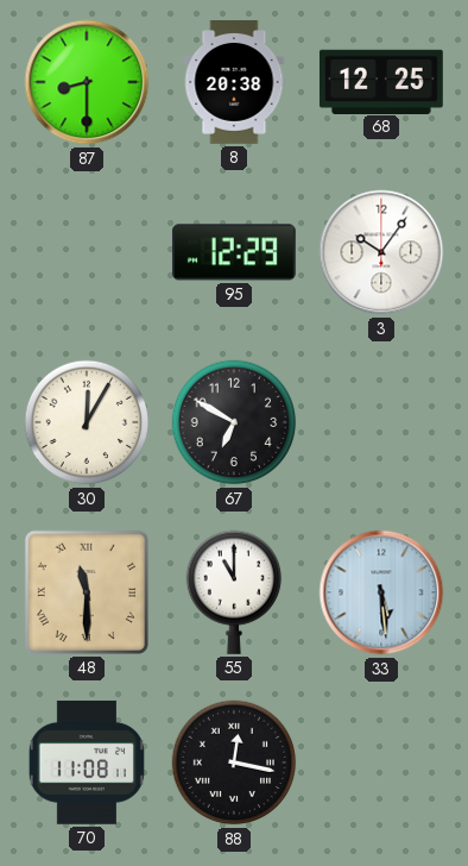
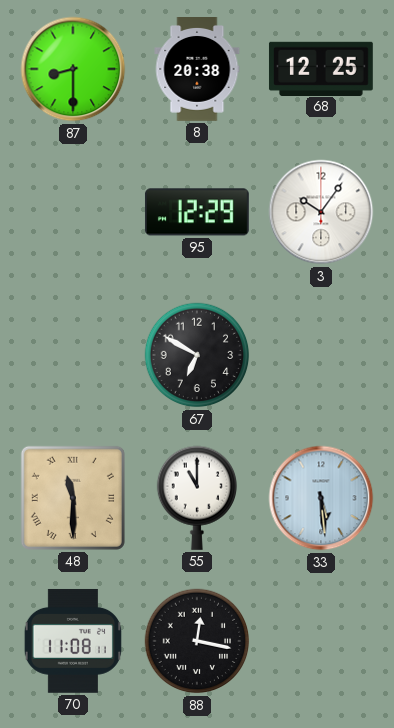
30: 12:05 -> none (87, 422)
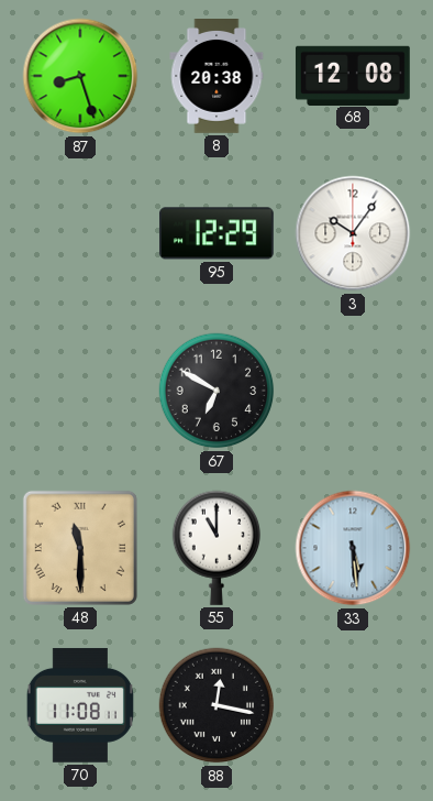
87: 8:30 -> 8:27 (80, 76)
68: 12:25 -> 12:08 (353, 75)
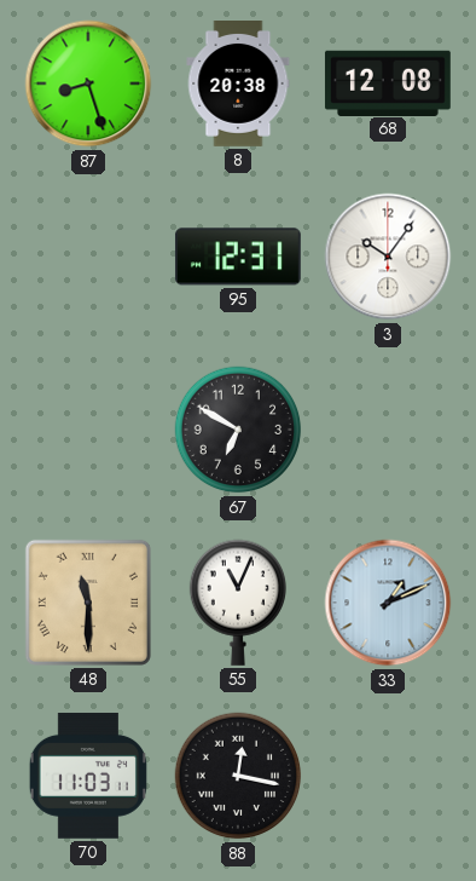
95: 12:29 -> 12:31 (238, 257)
55: 11:00 -> 11:04 (237, 603)
33: 5:29 -> 1:11 (388, 603)
70: 11:08 -> 11:03 (88, 776)
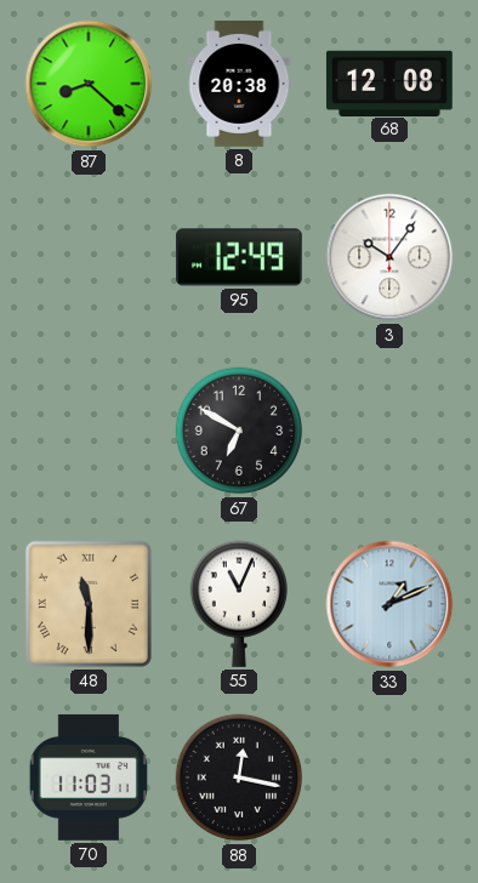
87: 8:27 -> 8:22 (89, 84)
95: 12:31 -> 12:49 (239, 257)
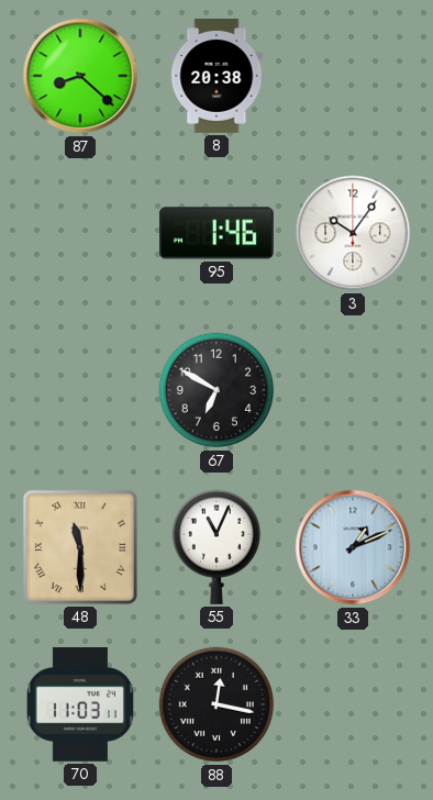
68: 12:08 -> none (389, 82)
95: 12:49 -> 1:46 (216, 233)
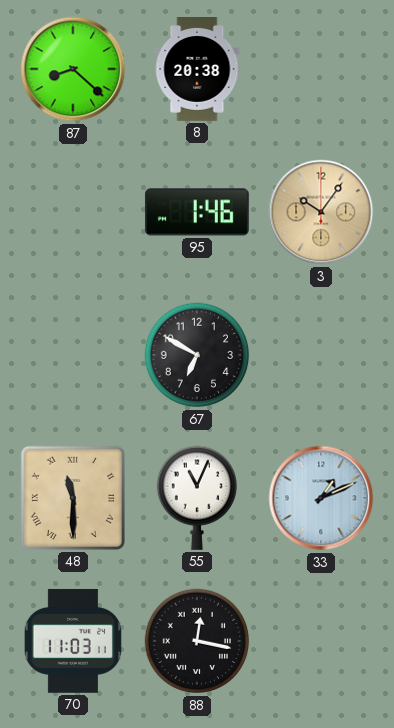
3 dial: white -> champagne (321, 212)
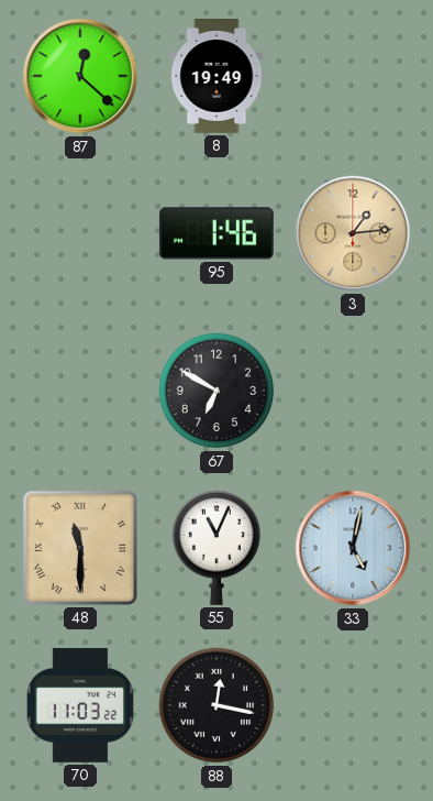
87: 8:22 -> 12:22 (80, 76)
8: 20:38 -> 19:49 (216, 77)
3: 10:06 -> 1:14 (353, 233)
33: 1:11 -> 5:02 (353, 548)
70: 11:03:11 -> 11:03:22 (80, 705)
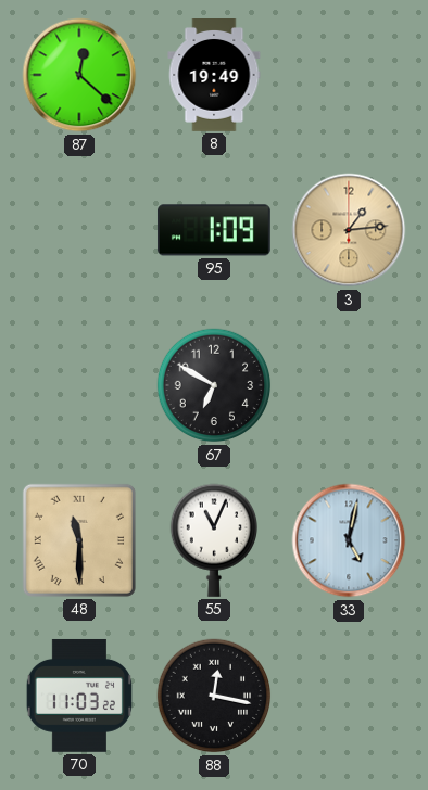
95: 1:46 -> 1:09 (214, 230)
